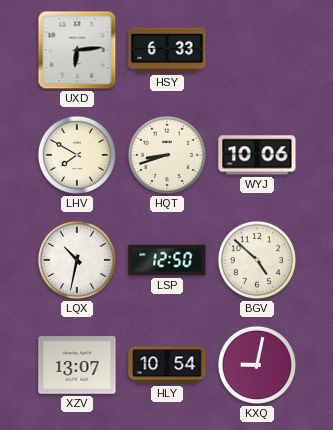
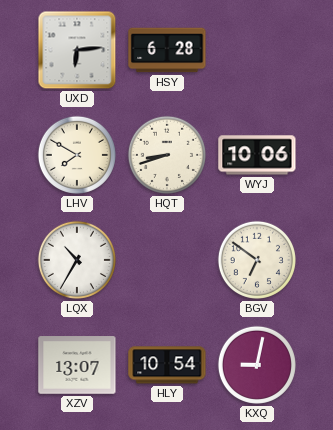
HSY: 6:33 -> 6:28 (167, 50)
LQX: 10:32 -> 10:35 (77, 260)
LSP: 12:50 -> none (167, 260)
BGV: 4:52 -> 6:51 (257, 260)
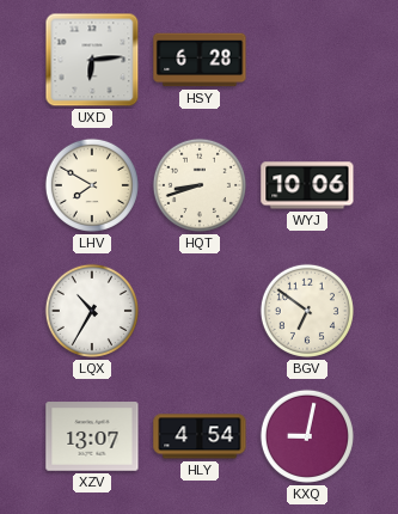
HLY: 10:54 -> 4:54 (200, 436)
